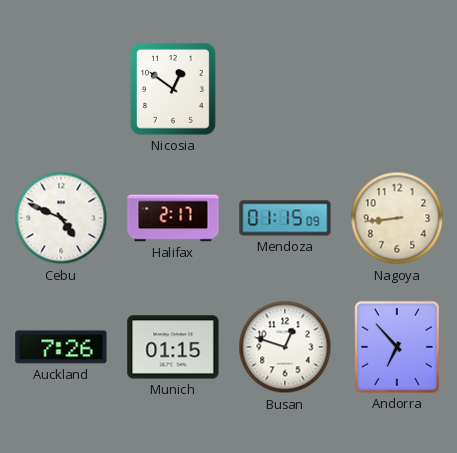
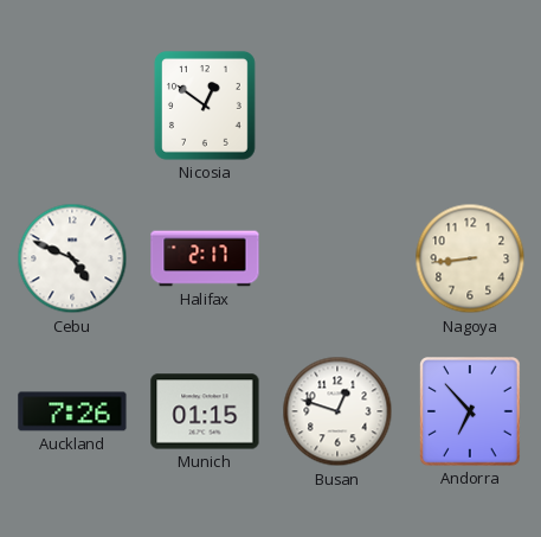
Mendoza: 01:15 -> none (285, 218)
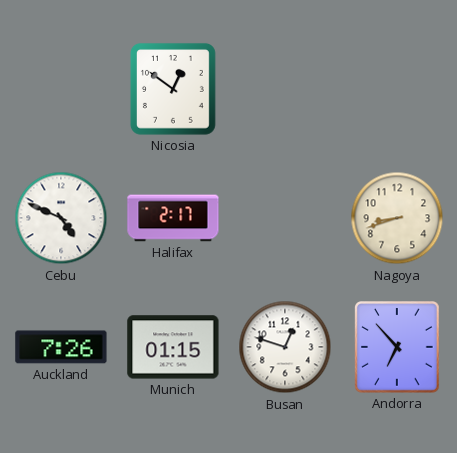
Nagoya: 8:44 -> 8:42 (397, 218)
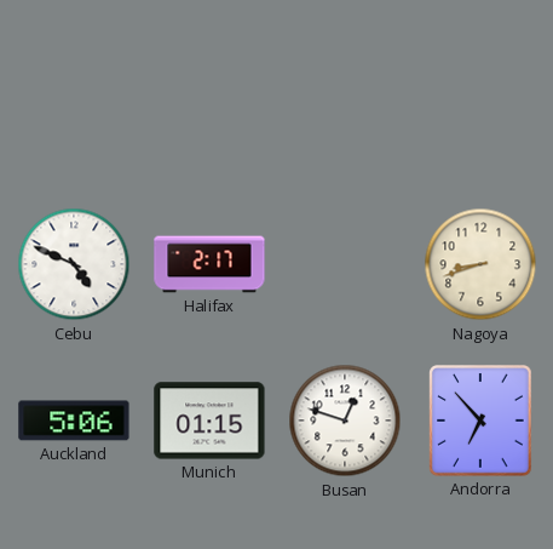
Nicosia: 12:51 -> none (173, 89)
Auckland: 7:26 -> 5:06 (74, 421)
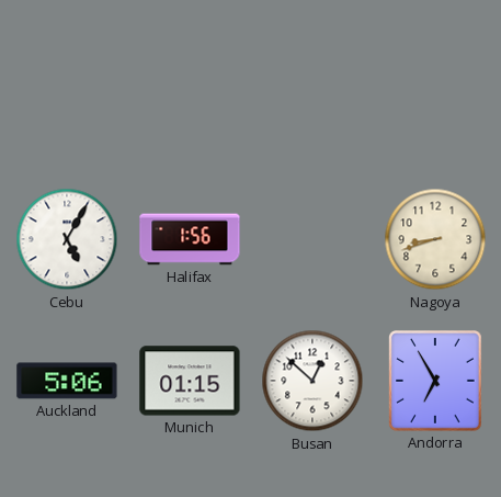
Cebu: 4:49 -> 5:05 (67, 239)
Halifax: 2:17 -> 1:56 (190, 239)
Busan: 12:48 -> 12:52 (312, 381)
Andorra: 6:53 -> 6:55 (436, 381)
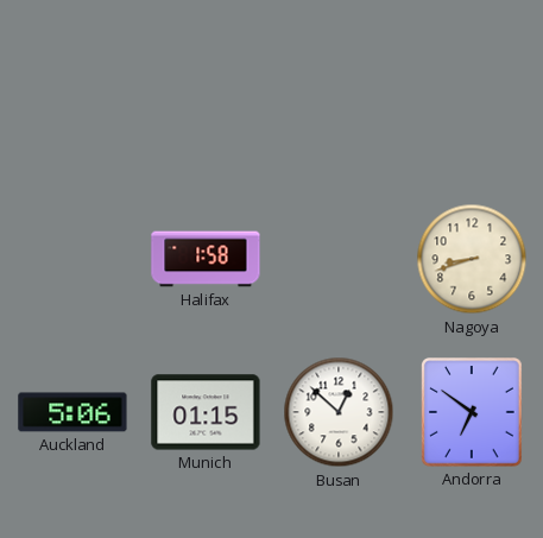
Cebu: 5:05 -> none (67, 239)
Halifax: 1:56 -> 1:58 (206, 259)
Andorra: 6:55 -> 6:51 (473, 412)
